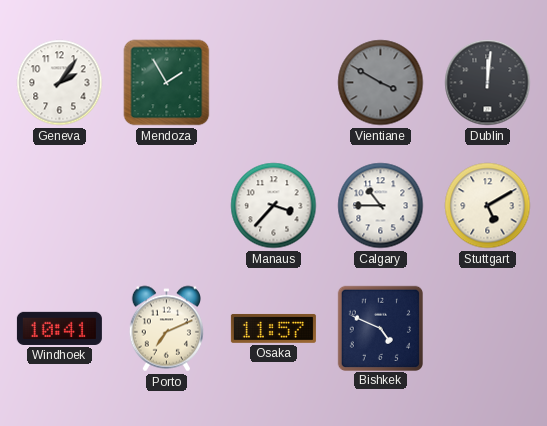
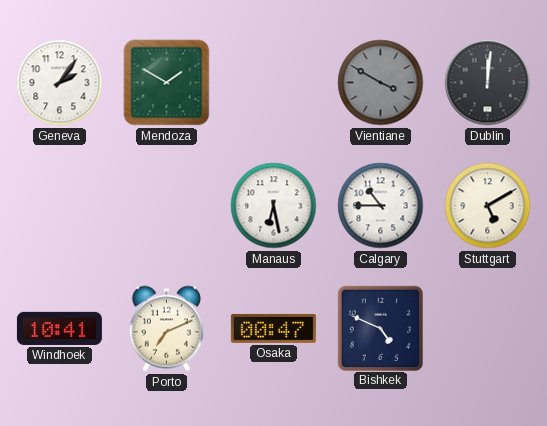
Mendoza: 1:55 -> 1:50 (167, 83)
Manaus: 3:37 -> 6:28 (274, 206)
Osaka: 11:57 -> 00:47 (273, 329)
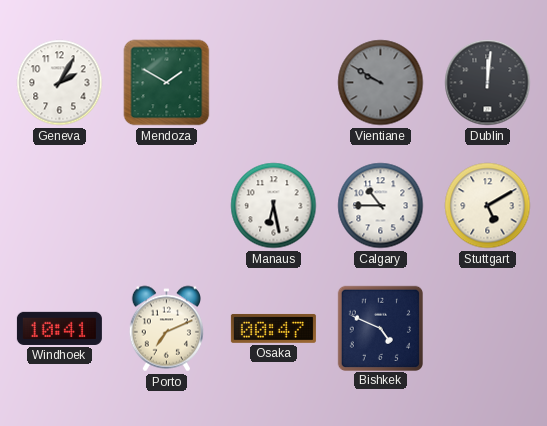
Geneva: 2:06 -> 2:05 (60, 83)
Vientiane: 3:50 -> 9:50 (381, 83)
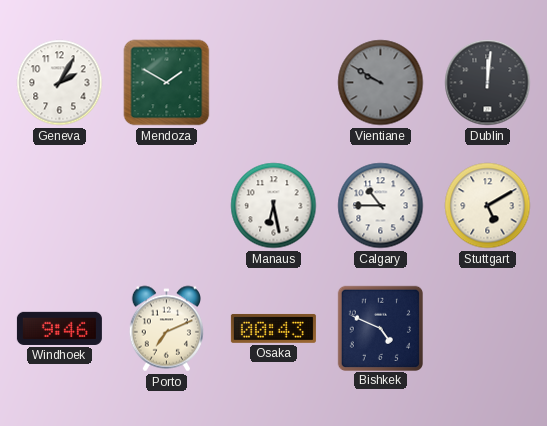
Windhoek: 10:41 -> 9:46 (59, 328)
Osaka: 00:47 -> 00:43 (273, 329)
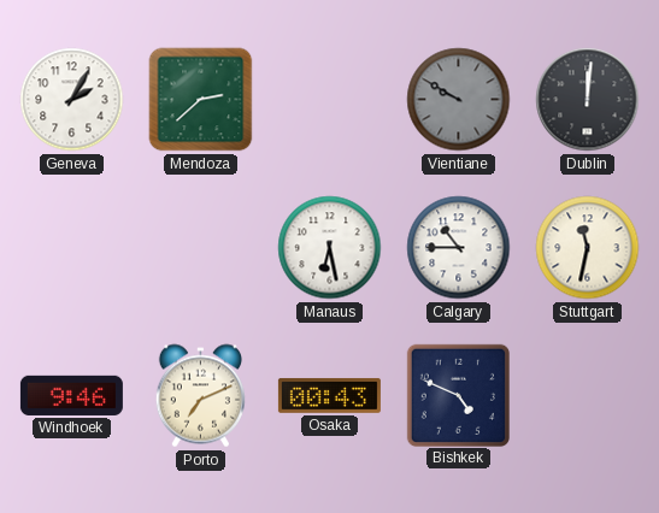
Mendoza: 1:50 -> 2:38 (201, 100)
Stuttgart: 5:10 -> 11:32 (588, 248)
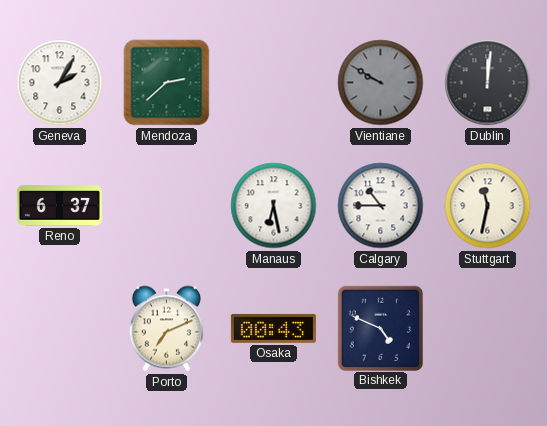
Reno: none -> 6:37 (59, 206)
Windhoek: 9:46 -> none (71, 395)
